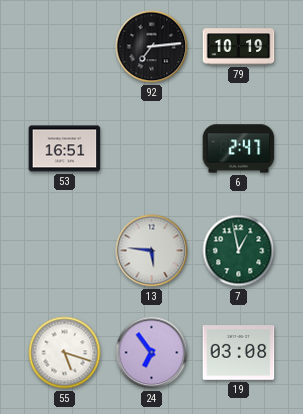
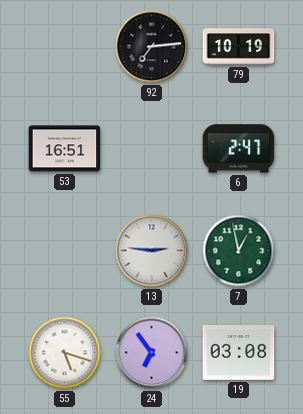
13: 5:46 -> 2:46 (152, 251)
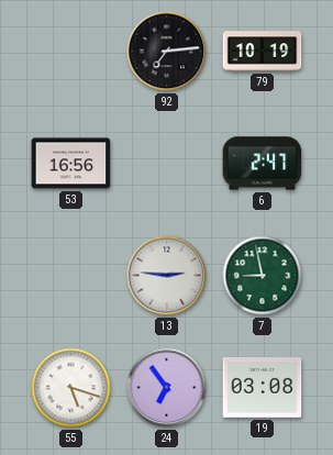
53: 16:51 -> 16:56 (71, 164)
7: 12:58 -> 8:58 (263, 276)
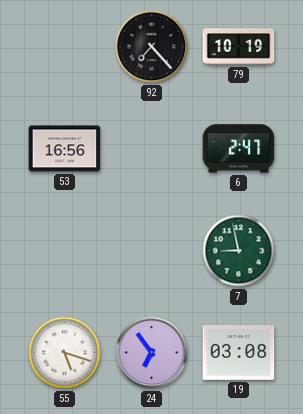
92: 7:14 -> 7:23 (152, 47)
13: 2:46 -> none (167, 276)
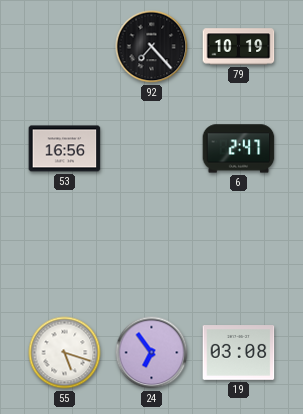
7: 8:58 -> none (239, 251)
